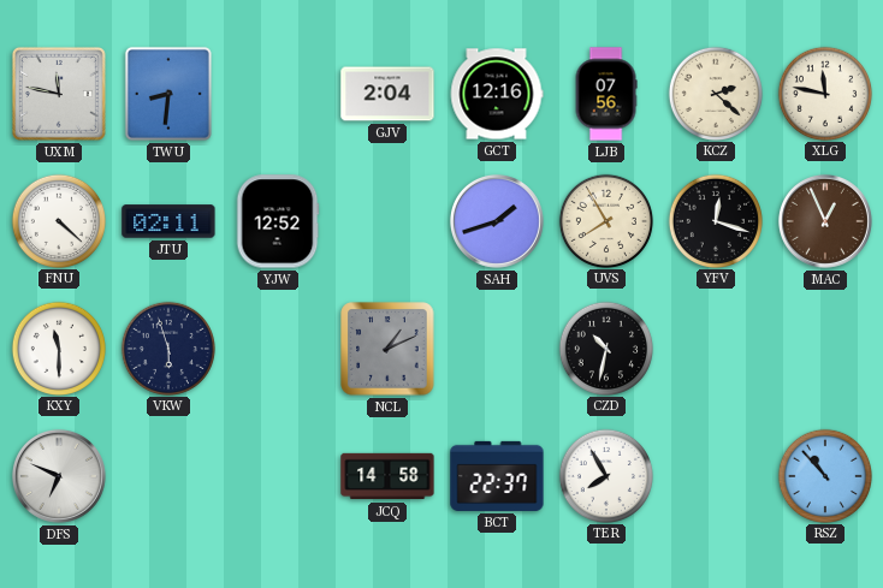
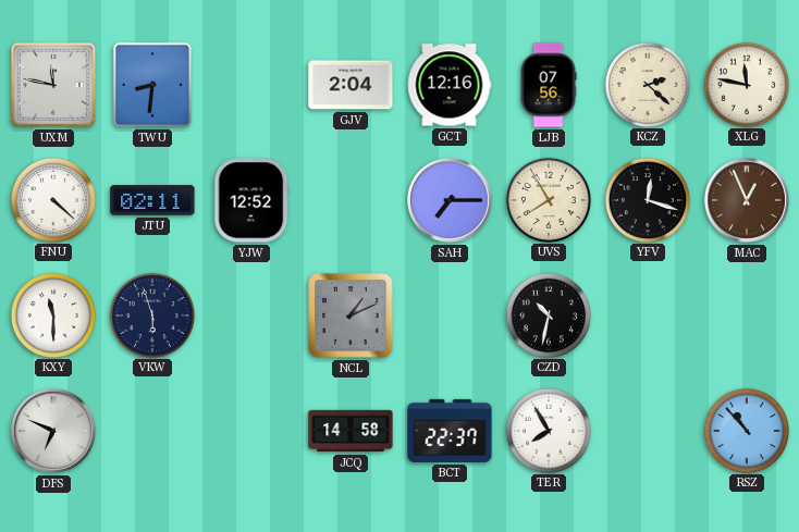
SAH: 1:42 -> 7:15 (450, 200)
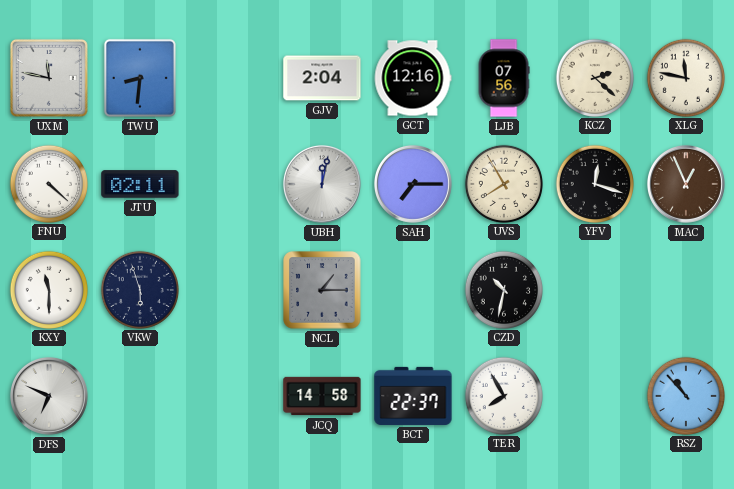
YJW: 12:52 -> none (251, 200)
UBH: none -> 12:02 (322, 184)
NCL: 1:11 -> 1:15 (322, 290)
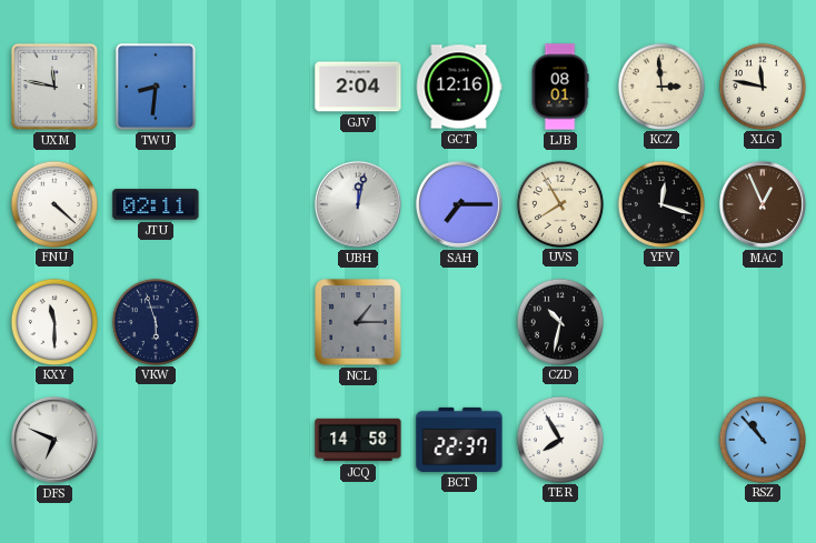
LJB: 07:56 -> 08:01 (560, 87)
KCZ: 2:22 -> 2:59 (660, 86)
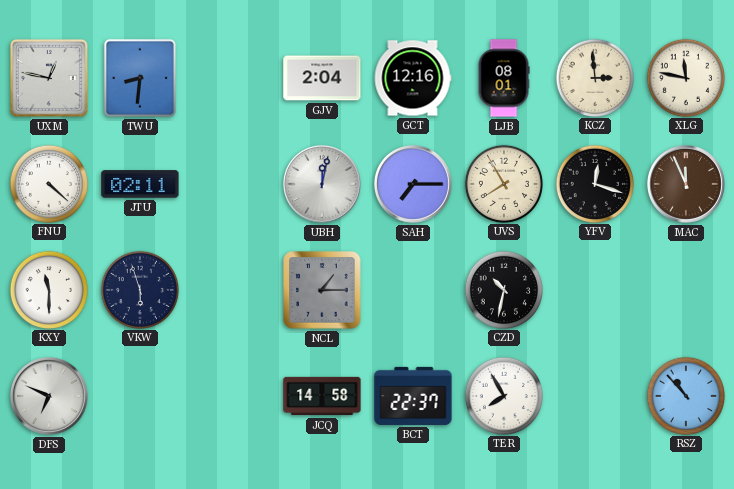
UXM: 11:47 -> 12:47 (49, 78)
MAC: 12:56 -> 11:56 (686, 184)
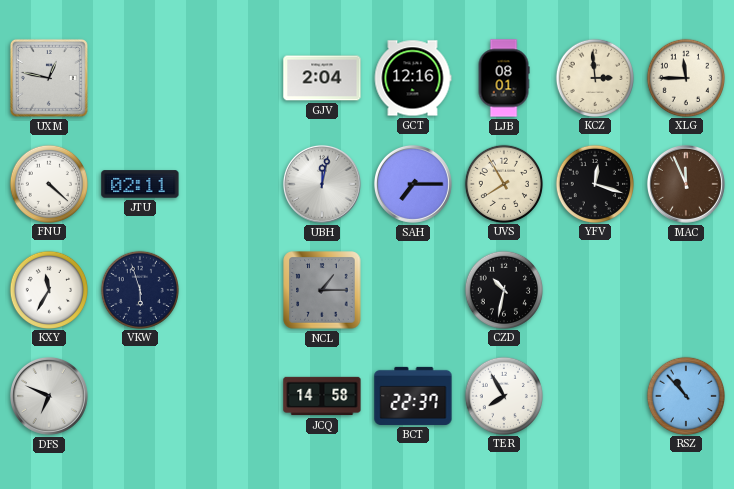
TWU: 8:31 -> none (140, 78)
XLG: 11:47 -> 11:45 (685, 77)
KXY: 11:30 -> 11:35 (48, 289)
